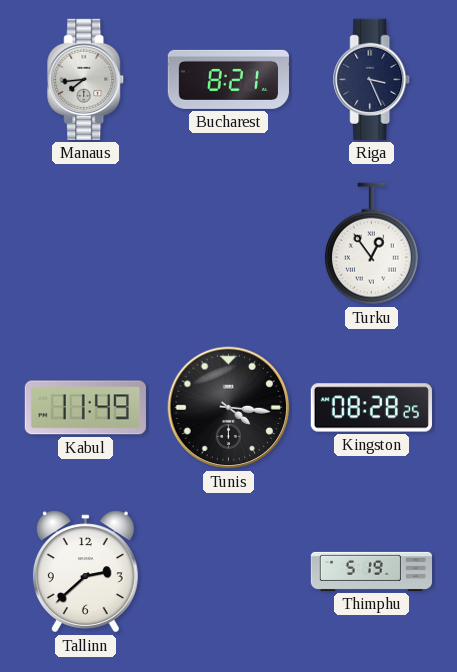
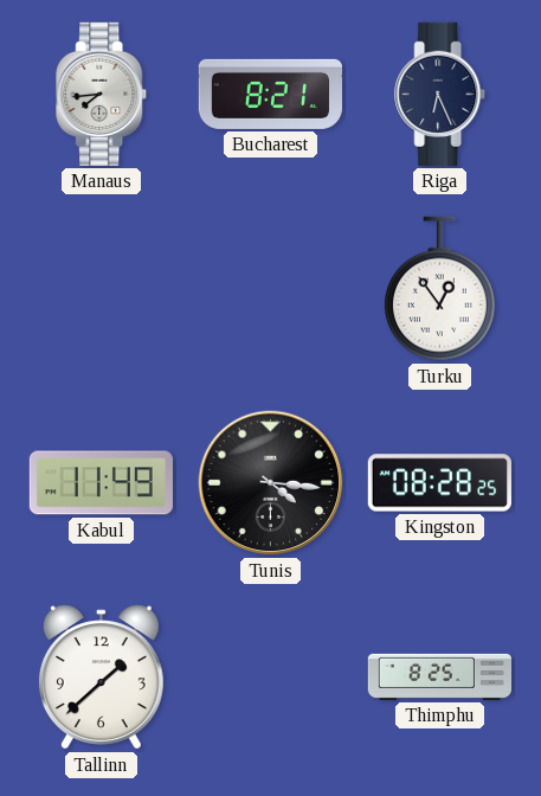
Riga: 3:26 -> 6:26 (440, 94)
Tallinn: 2:38 -> 1:38 (101, 678)
Thimphu: 5:19 -> 8:25 (439, 676)
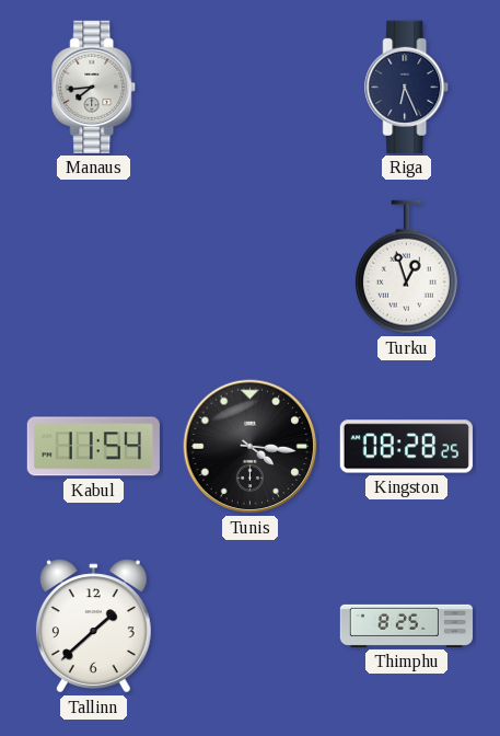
Bucharest: 8:21 -> none (270, 94)
Turku: 12:54 -> 12:57 (406, 267)
Kabul: 11:49 -> 11:54 (93, 447)
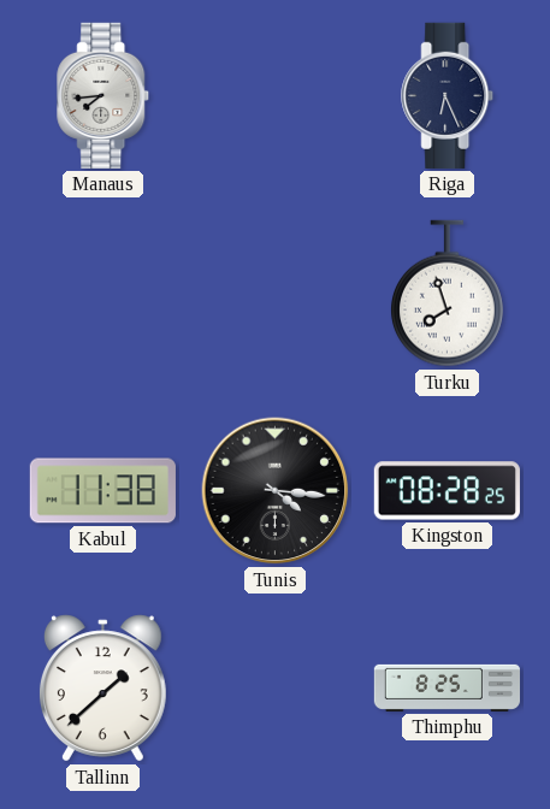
Turku: 12:57 -> 7:57 (446, 294)
Kabul: 11:54 -> 11:38 (102, 491)
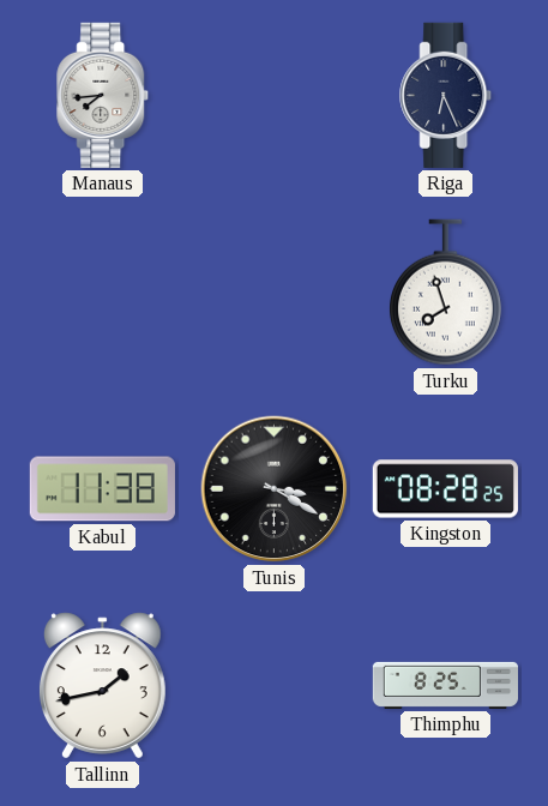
Tunis: 4:16 -> 3:20 (275, 489)
Tallinn: 1:38 -> 1:43 (102, 686)
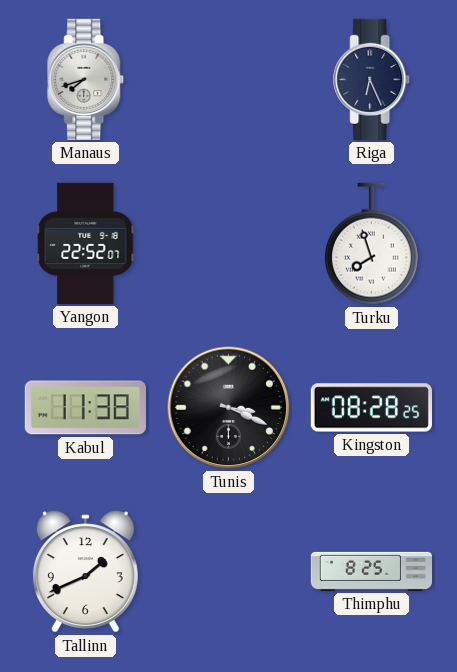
Manaus: 7:44 -> 7:42 (86, 79)
Yangon: none -> 22:52 (86, 243)
Tunis: 3:20 -> 3:19 (229, 408)
Tallinn: 1:43 -> 1:41 (85, 572)
